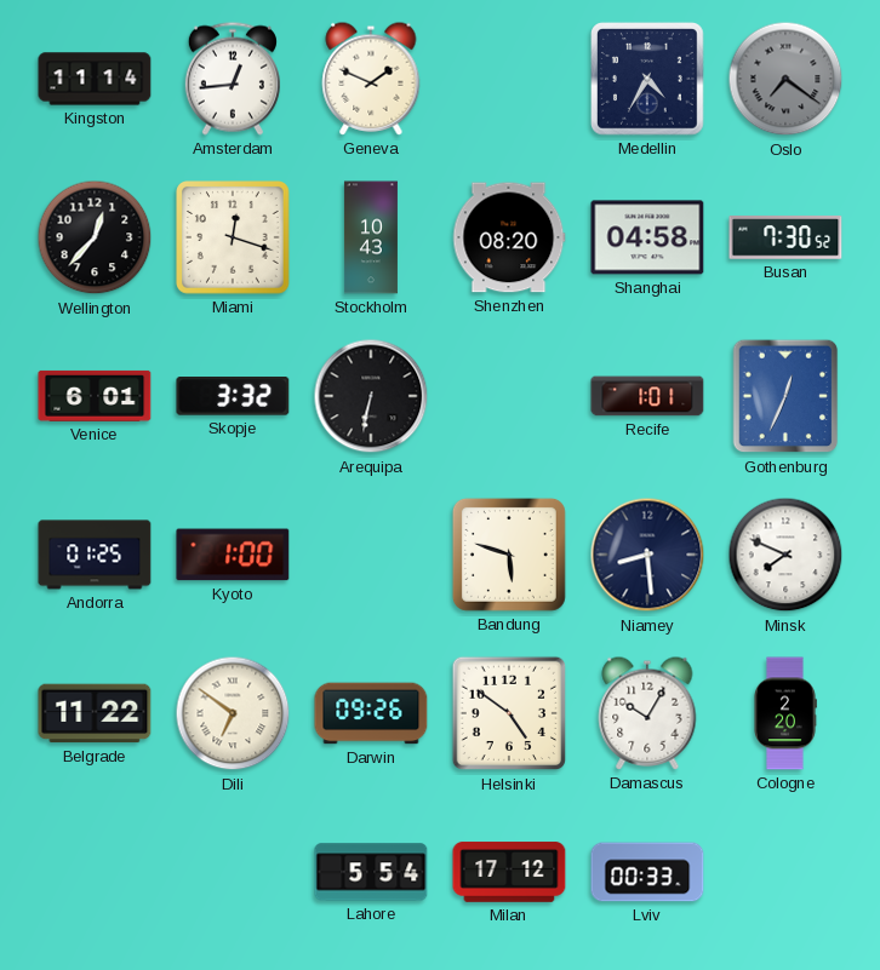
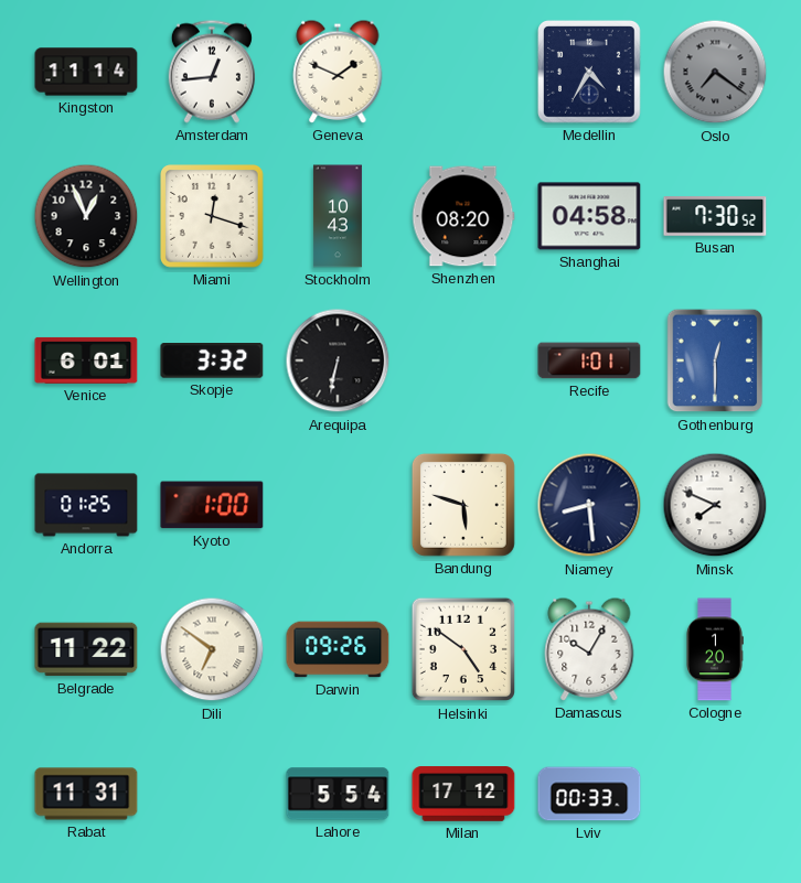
Wellington: 12:37 -> 12:56 (86, 216)
Gothenburg: 12:34 -> 12:30 (715, 360)
Cologne: 2:20 -> 1:20 (715, 649)
Rabat: none -> 11:31 (86, 794)
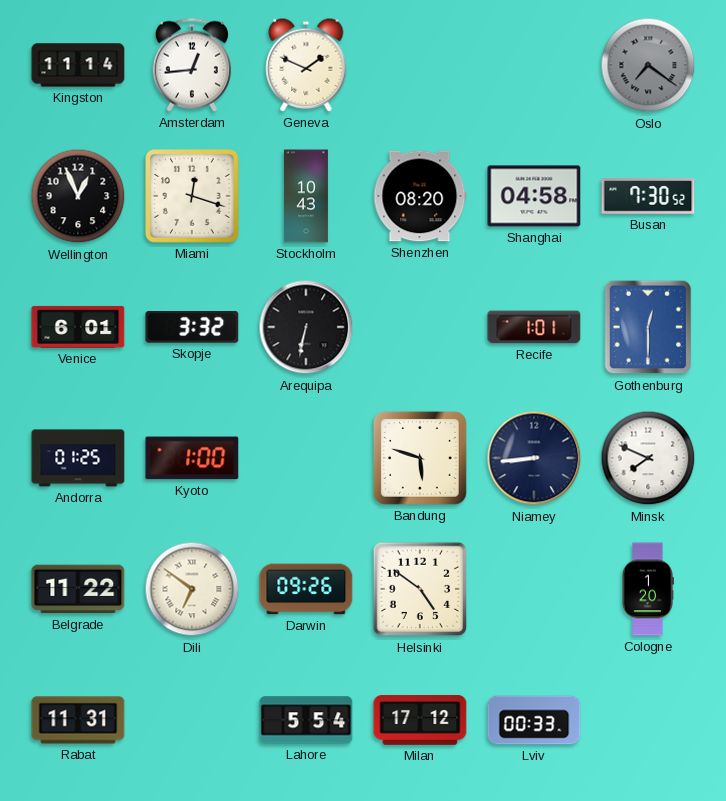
Medellin: 4:35 -> none (590, 73)
Niamey: 8:29 -> 8:44 (534, 458)
Damascus: 10:05 -> none (589, 649)
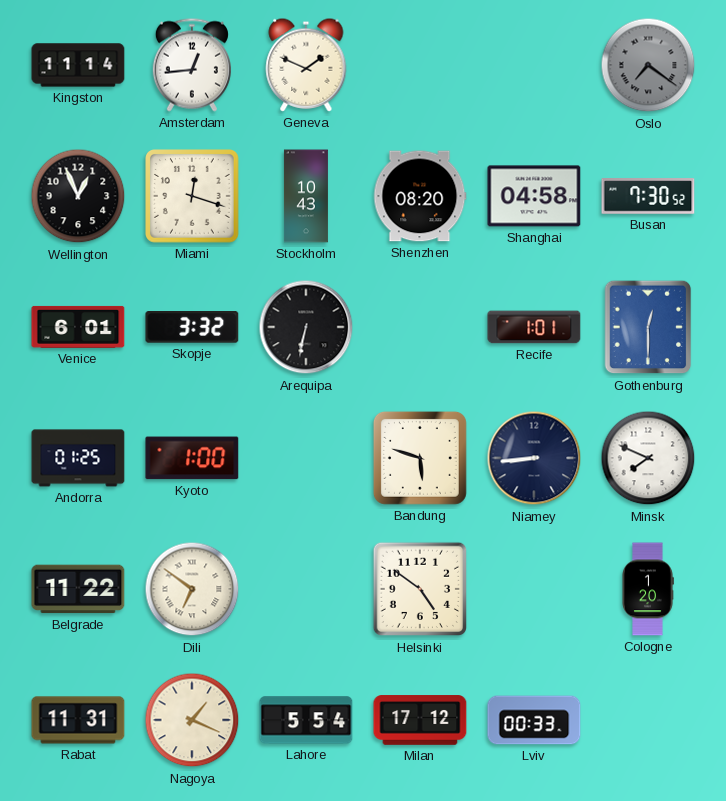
Darwin: 09:26 -> none (306, 589)
Nagoya: none -> 1:19 (192, 720)
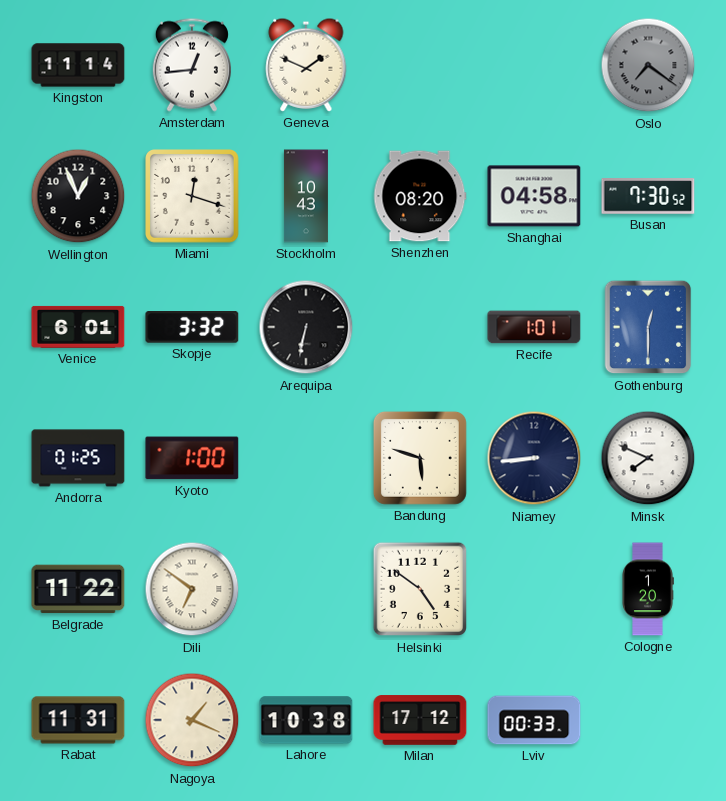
Lahore: 5:54 -> 10:38 (306, 720)
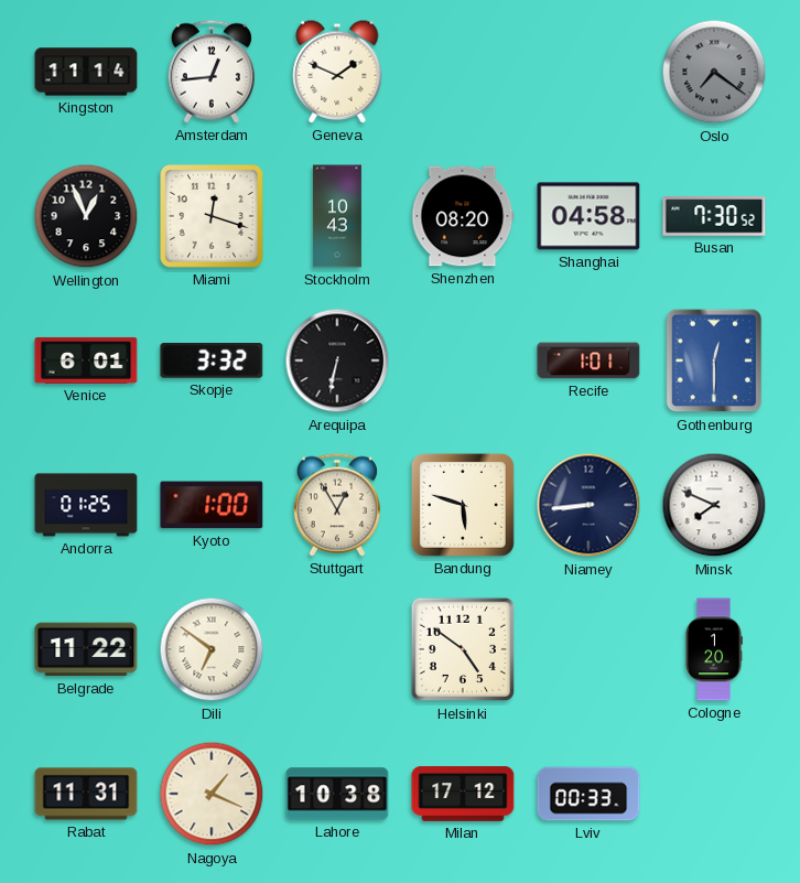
Stuttgart: none -> 12:55 (337, 505)
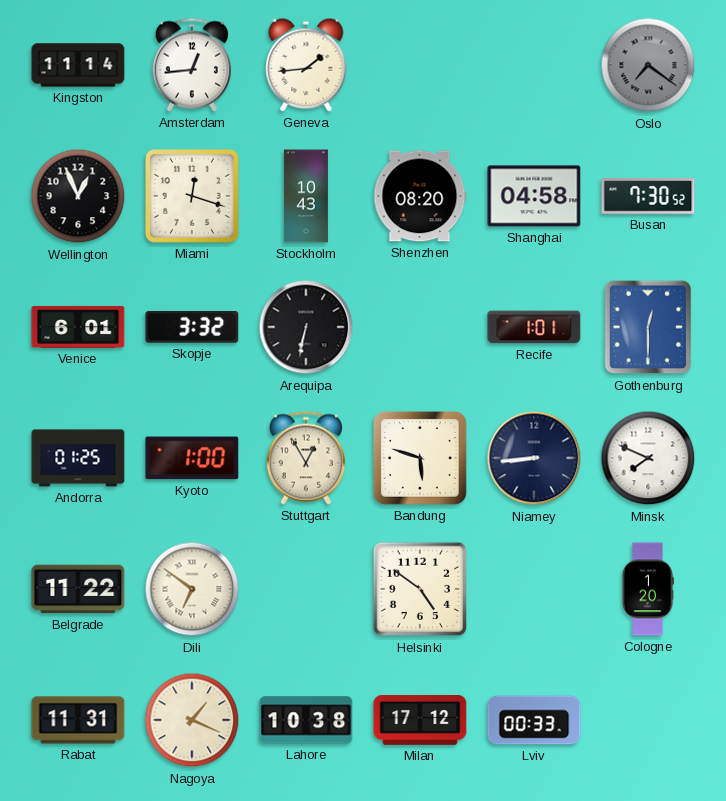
Geneva: 1:49 -> 1:44 (306, 65)
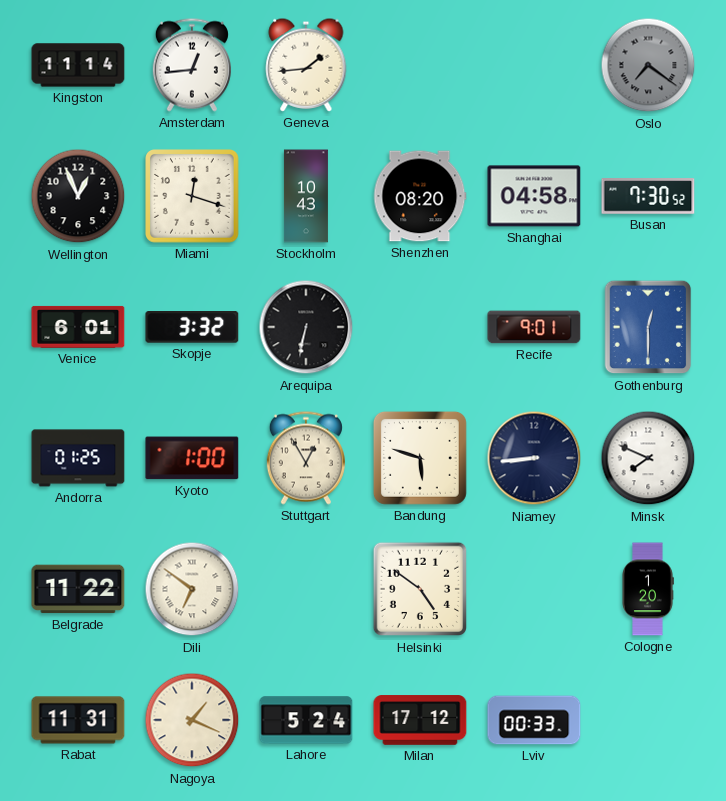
Recife: 1:01 -> 9:01 (534, 327)
Lahore: 10:38 -> 5:24 (306, 720)
